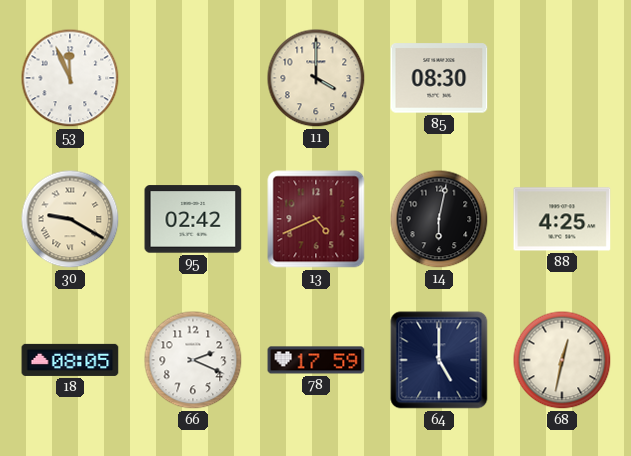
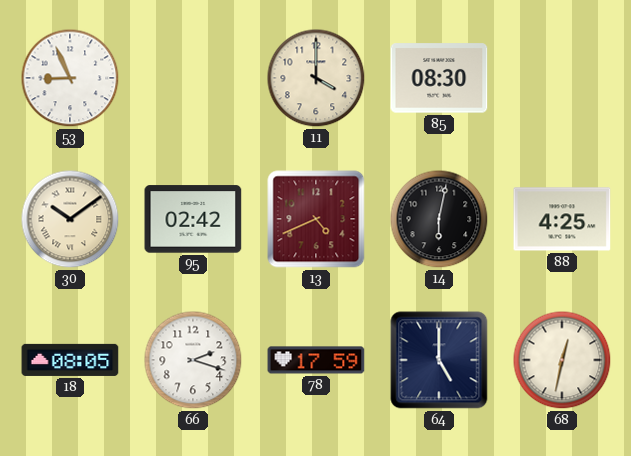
53: 11:56 -> 8:56 (70, 78)
30: 9:20 -> 10:09 (70, 219)
66: 2:19 -> 2:18 (193, 360)
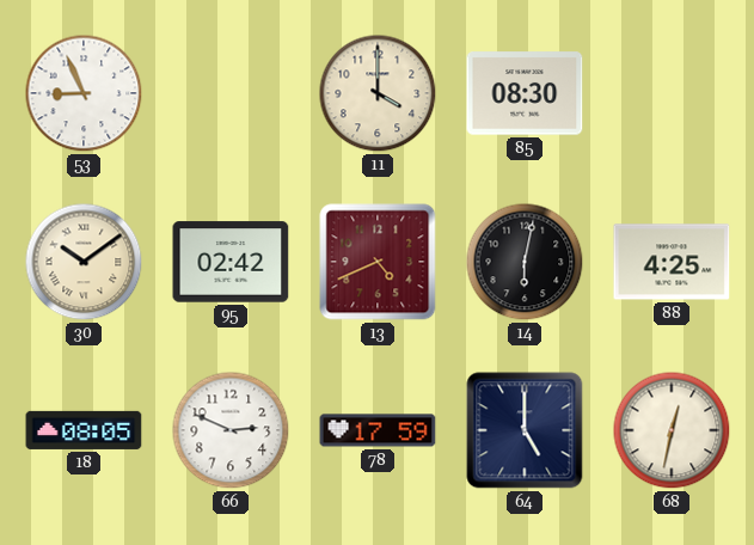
66: 2:18 -> 2:49 (231, 430)
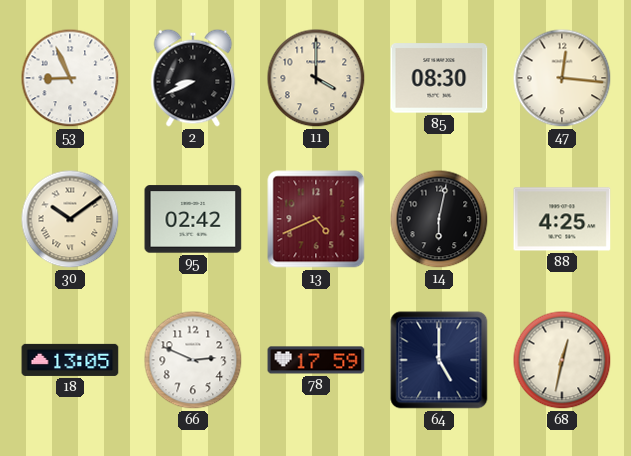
2: none -> 8:41 (193, 78)
47: none -> 12:16 (562, 78)
18: 08:05 -> 13:05 (70, 360)
